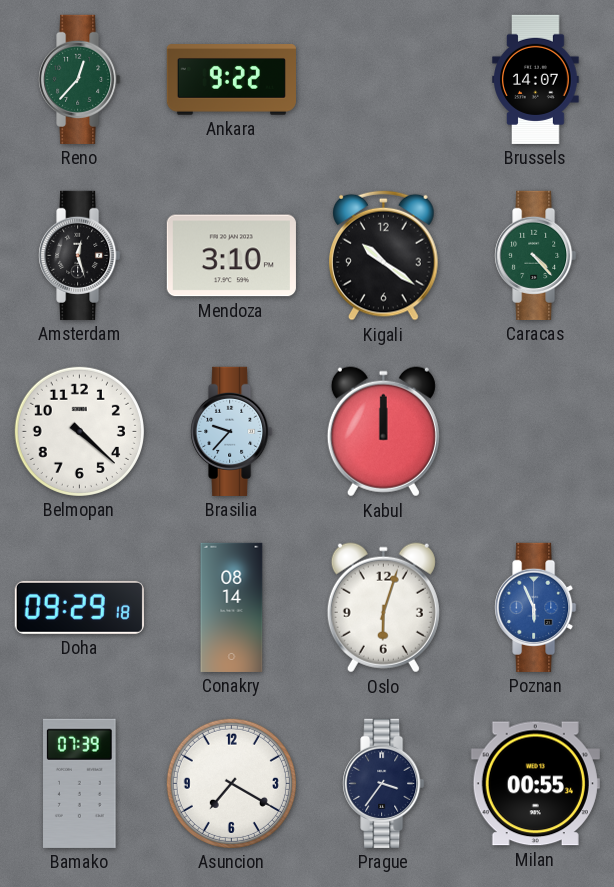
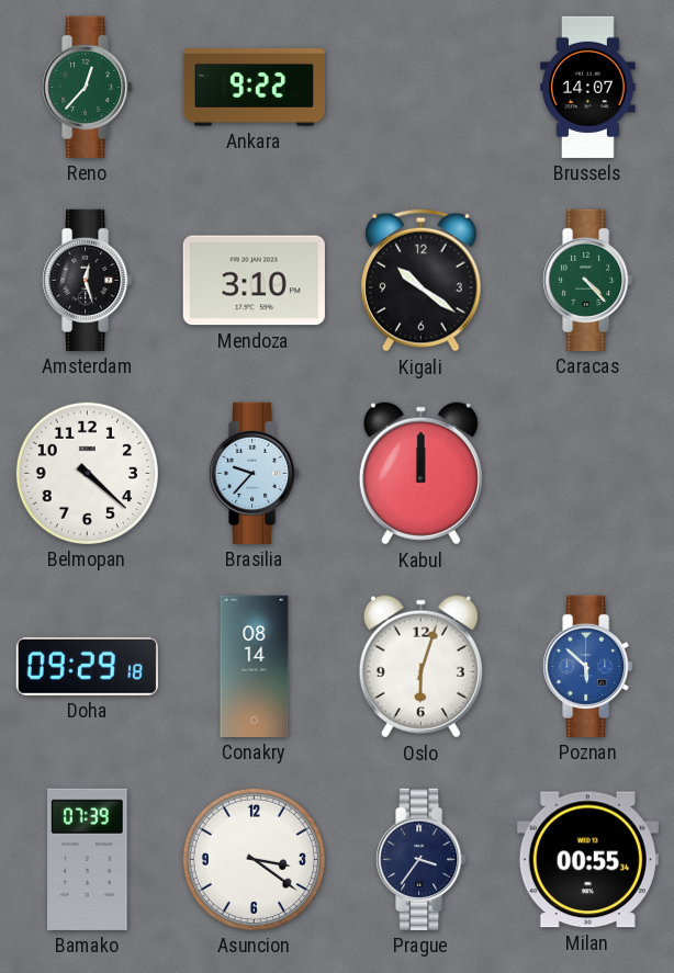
Poznan: 5:56 -> 5:52 (588, 666)
Asuncion: 7:20 -> 3:21 (254, 859)
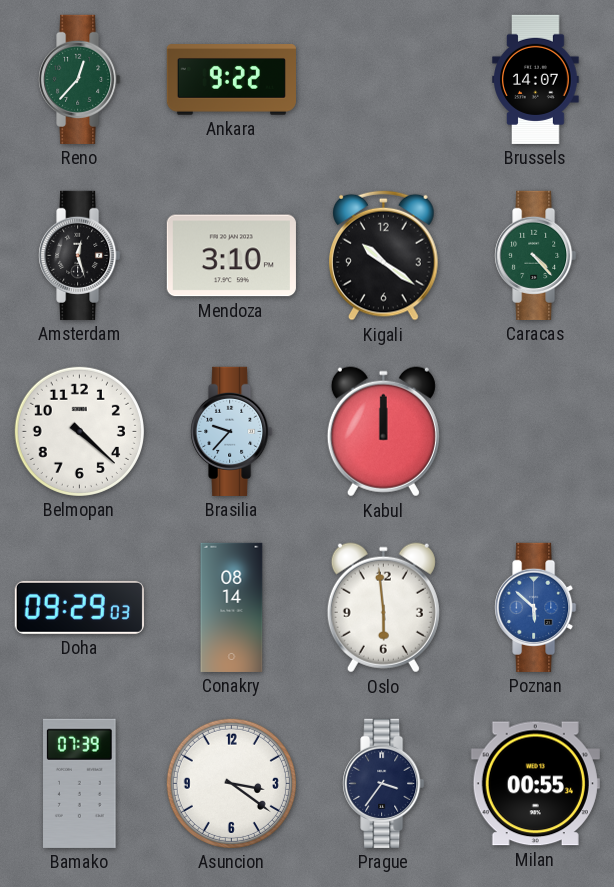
Doha: 09:29:18 -> 09:29:03 (79, 607)
Oslo: 6:03 -> 5:59 (383, 608)
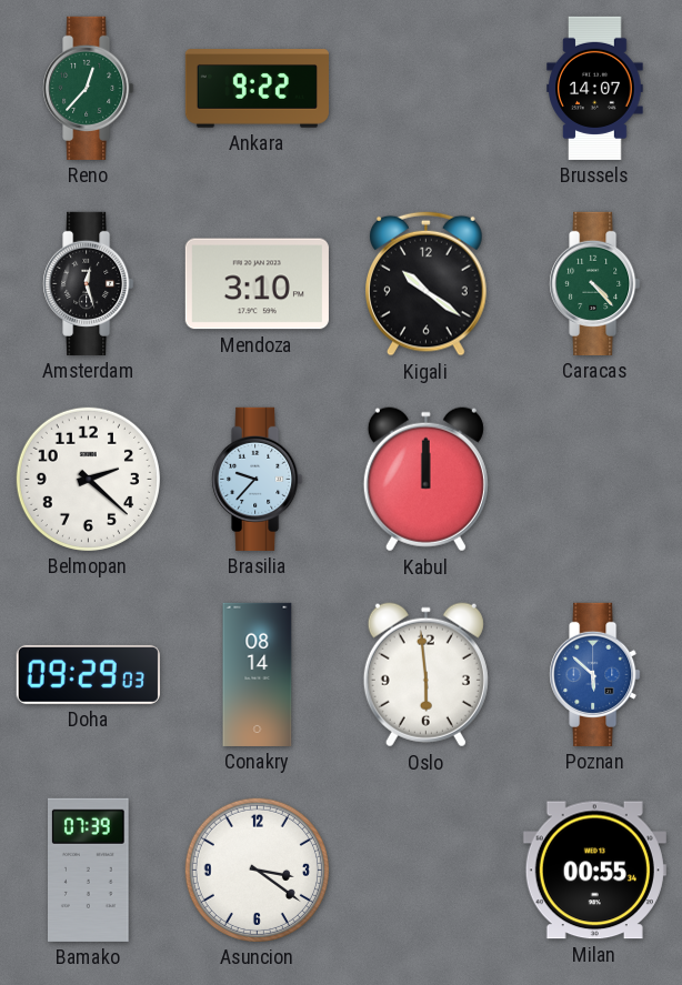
Belmopan: 4:22 -> 2:22 (88, 479)
Prague: 3:36 -> none (384, 783)
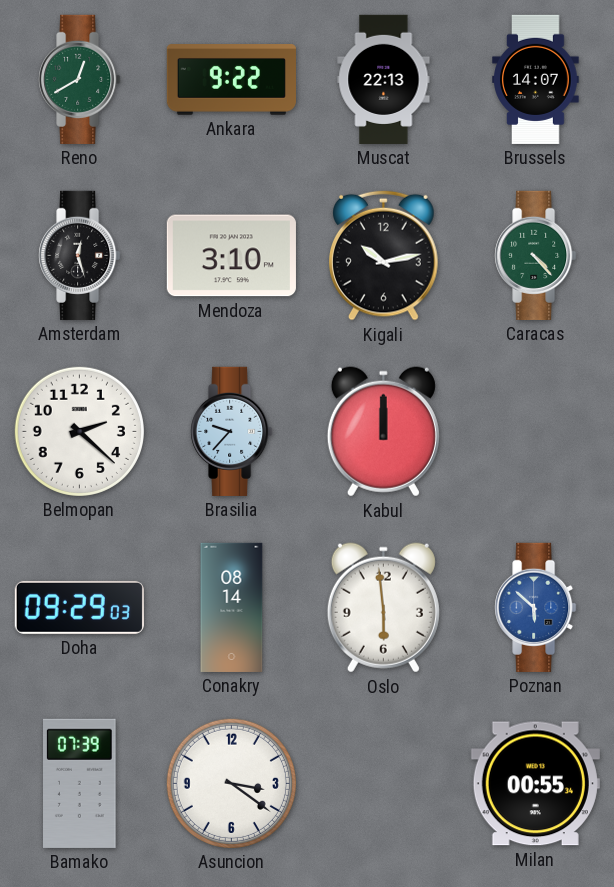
Reno: 12:37 -> 12:40 (80, 79)
Muscat: none -> 22:13 (384, 79)
Kigali: 10:21 -> 10:13 (384, 255)
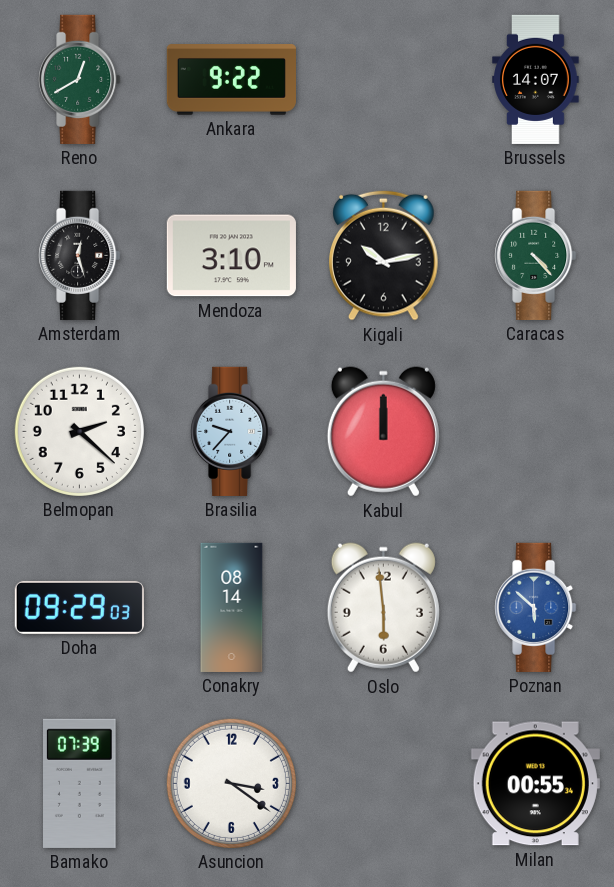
Muscat: 22:13 -> none (384, 79)
